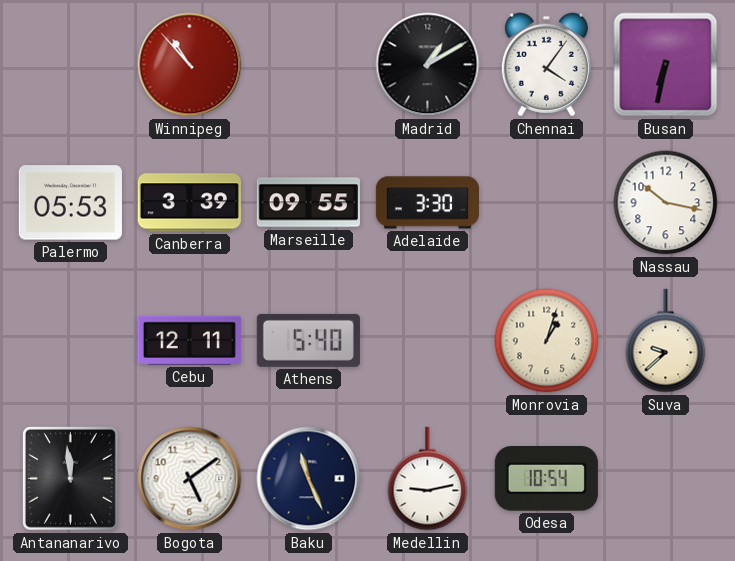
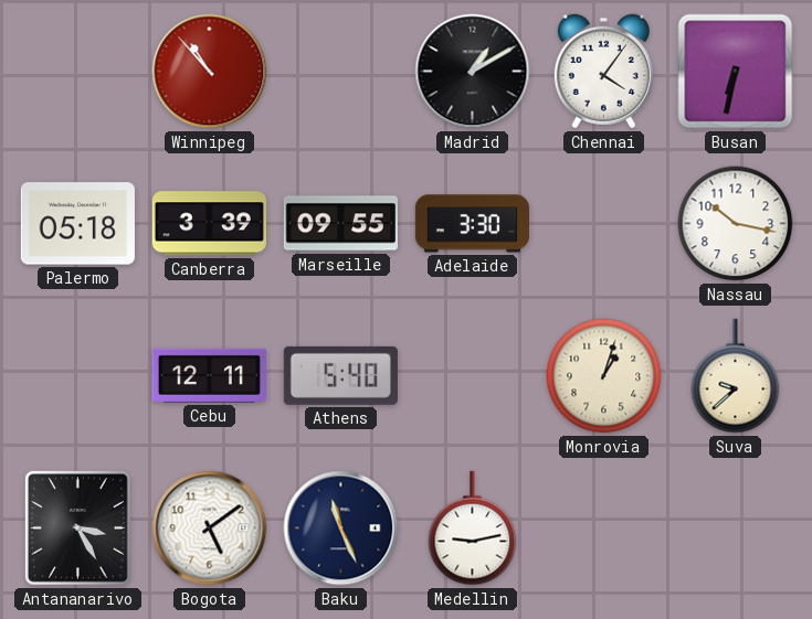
Palermo: 05:53 -> 05:18 (77, 224)
Antananarivo: 11:59 -> 3:25 (77, 529)
Odesa: 10:54 -> none (546, 479)
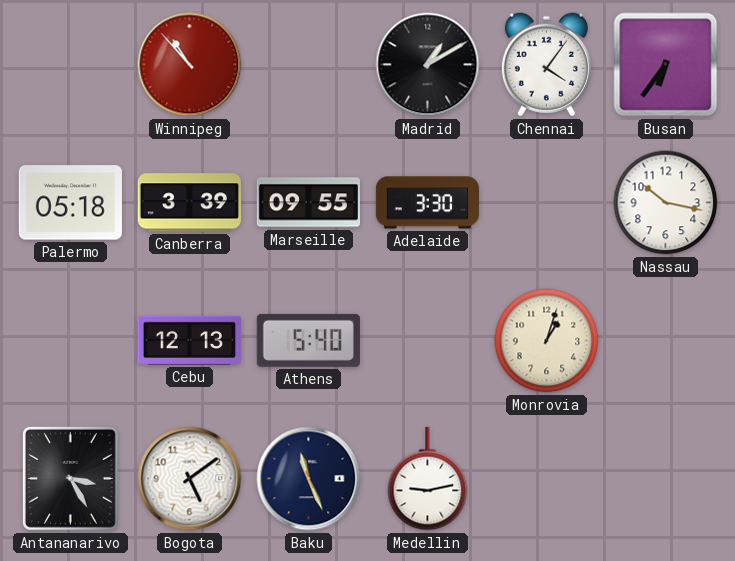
Busan: 6:32 -> 6:36 (666, 65)
Cebu: 12:11 -> 12:13 (189, 340)
Suva: 9:38 -> none (736, 376)
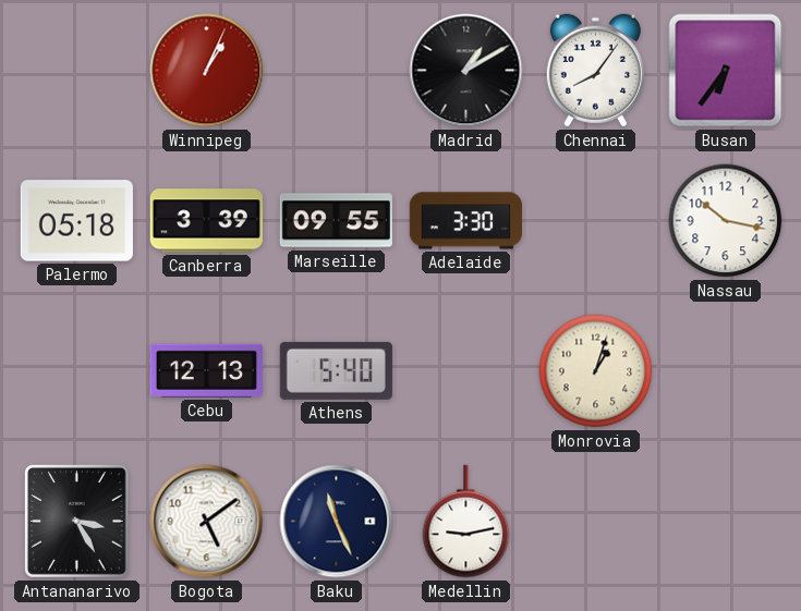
Winnipeg: 10:53 -> 1:04 (207, 71)
Chennai: 4:06 -> 8:06 (595, 71)
